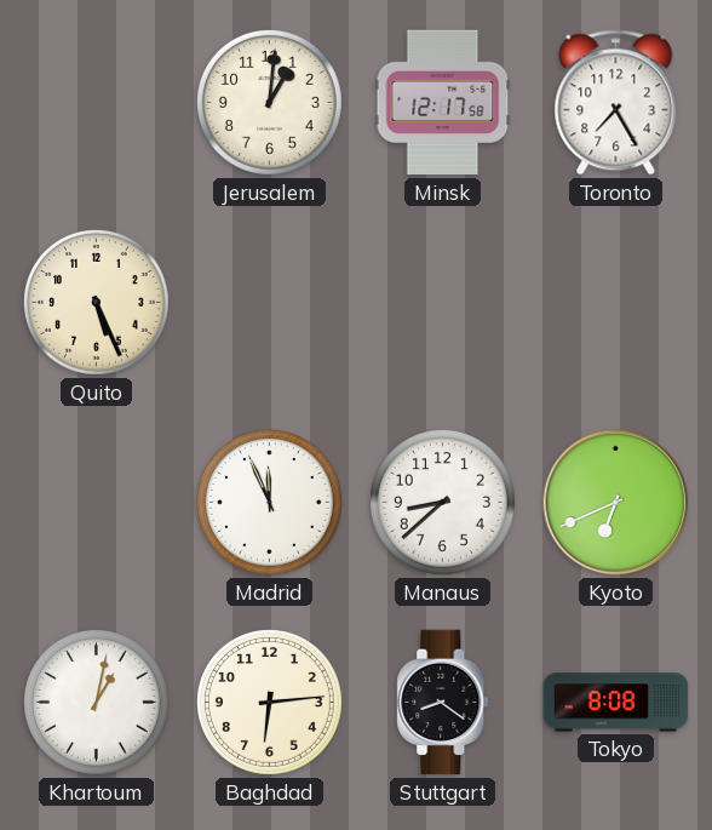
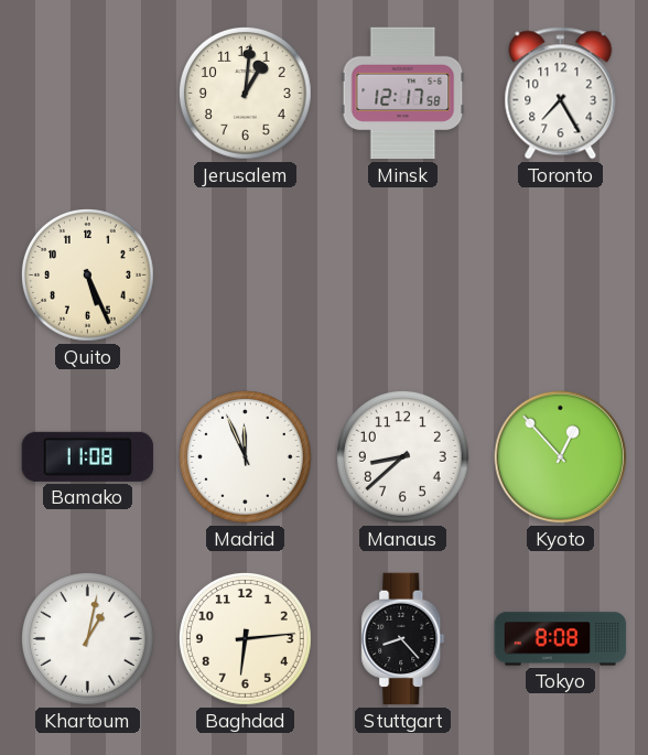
Bamako: none -> 11:08 (88, 456)
Kyoto: 6:41 -> 12:53 (561, 457)
Stuttgart: 8:21 -> 8:23 (403, 639)
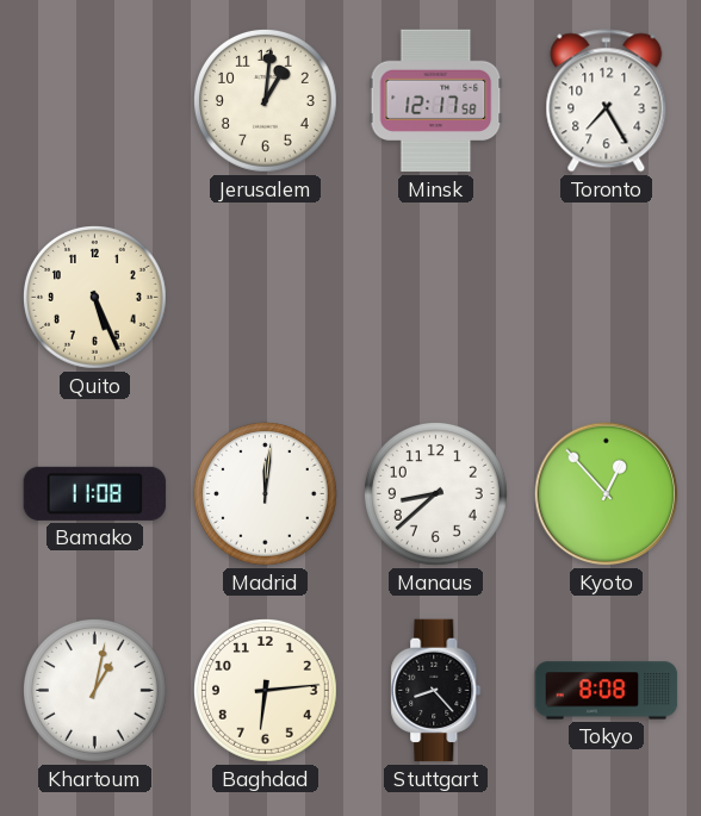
Madrid: 11:56 -> 12:01 (266, 494)
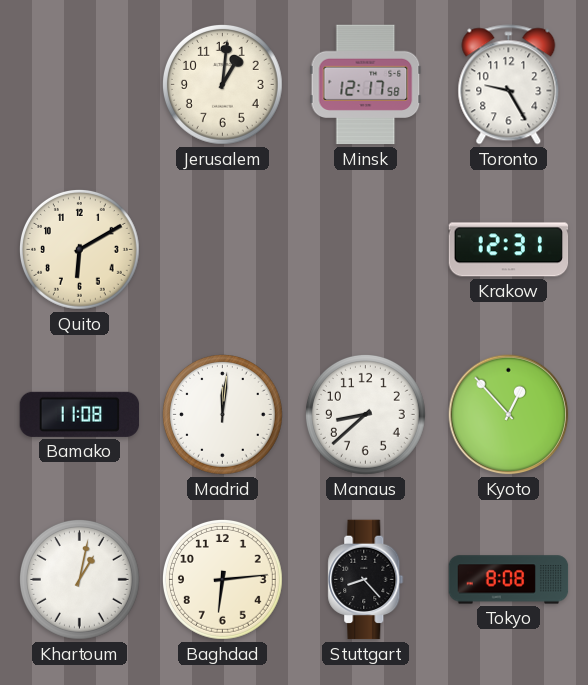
Toronto: 7:25 -> 9:25 (509, 85)
Quito: 5:26 -> 6:10 (80, 250)
Krakow: none -> 12:31 (509, 250)
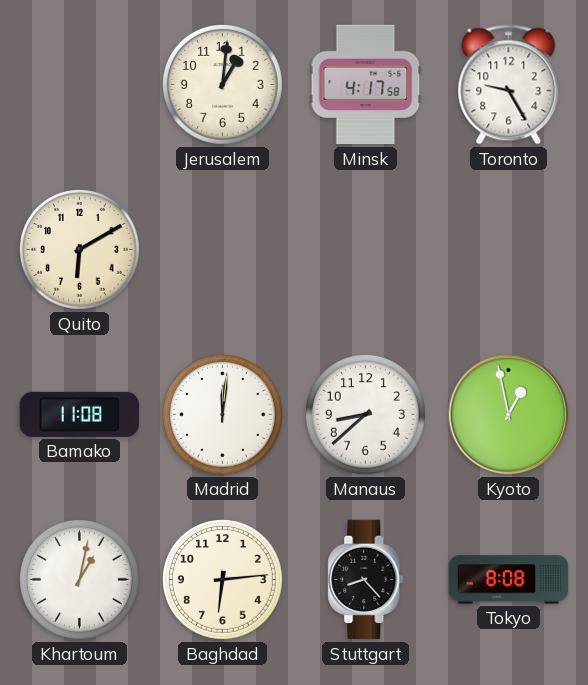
Minsk: 12:17 -> 4:17 (366, 85)
Krakow: 12:31 -> none (509, 250)
Kyoto: 12:53 -> 12:58 (509, 415)
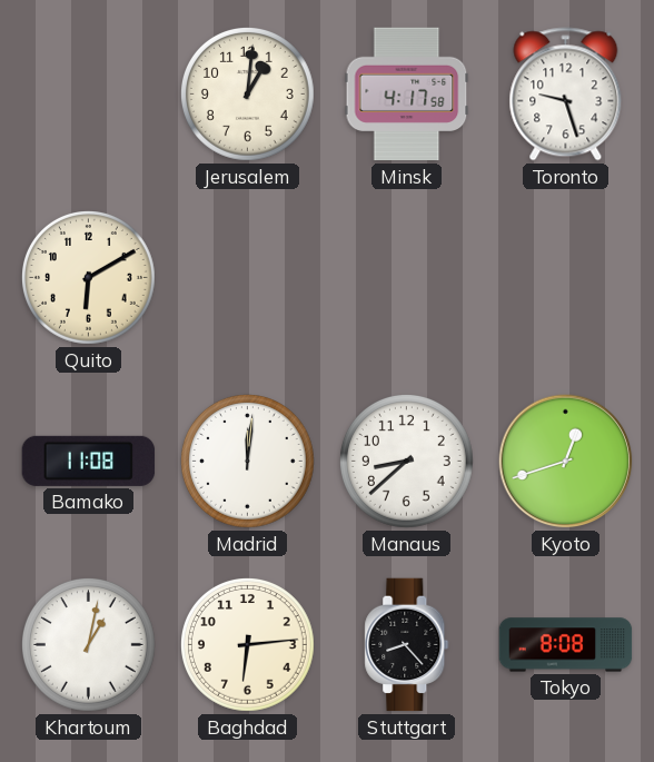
Toronto: 9:25 -> 9:27 (566, 95)
Kyoto: 12:58 -> 12:42 (566, 462)
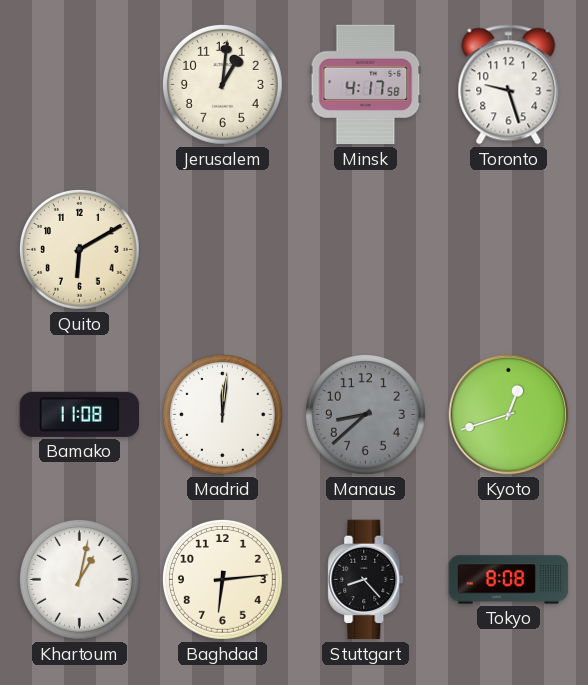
Manaus dial: white -> grey (366, 415)
